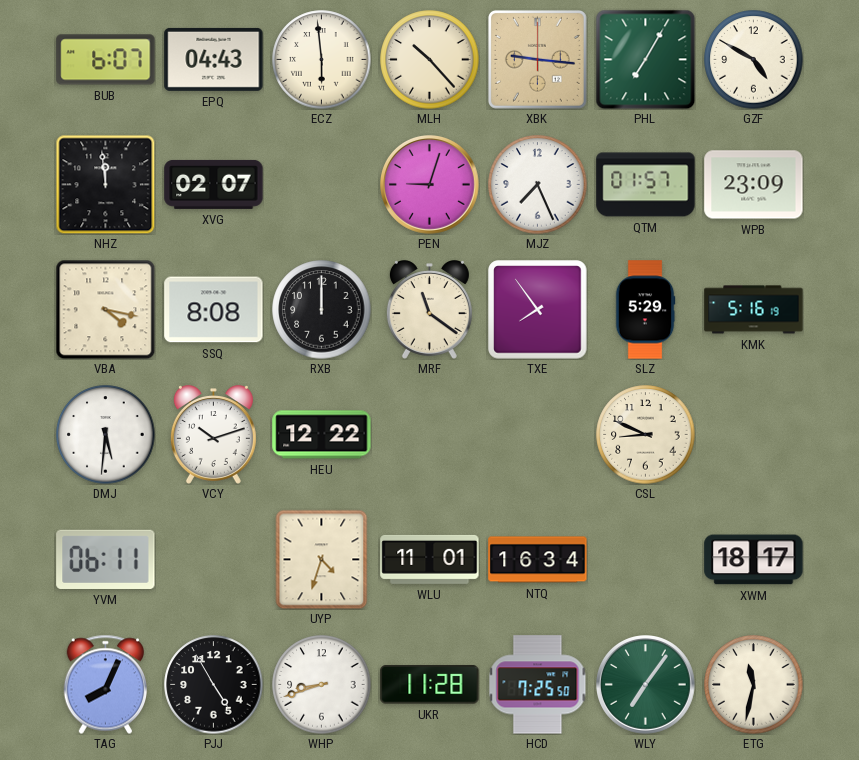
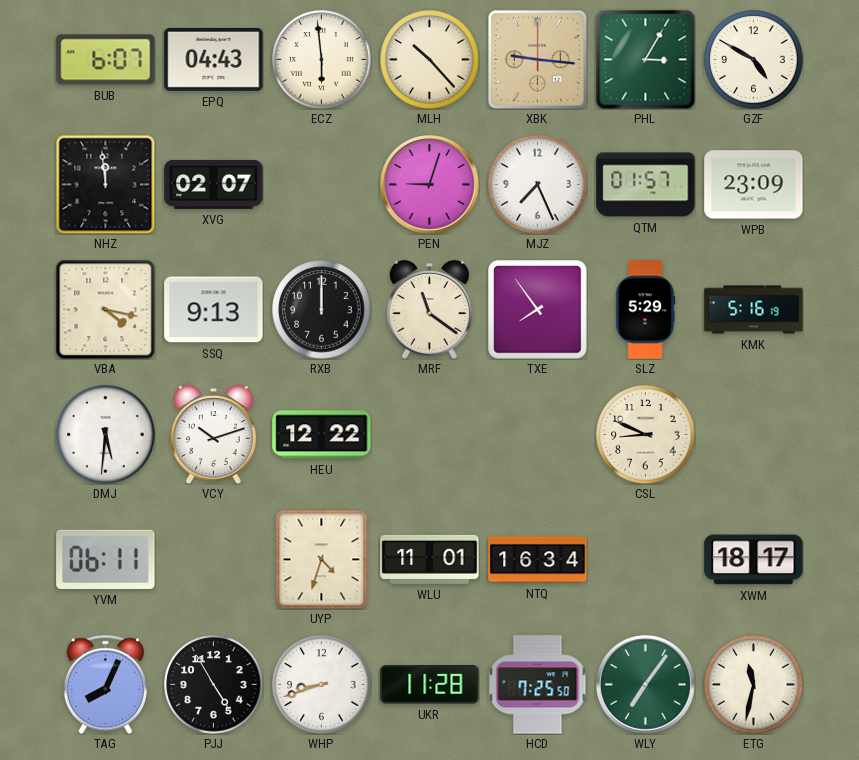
PHL: 7:05 -> 3:05 (645, 59)
SSQ: 8:08 -> 9:13 (214, 310)
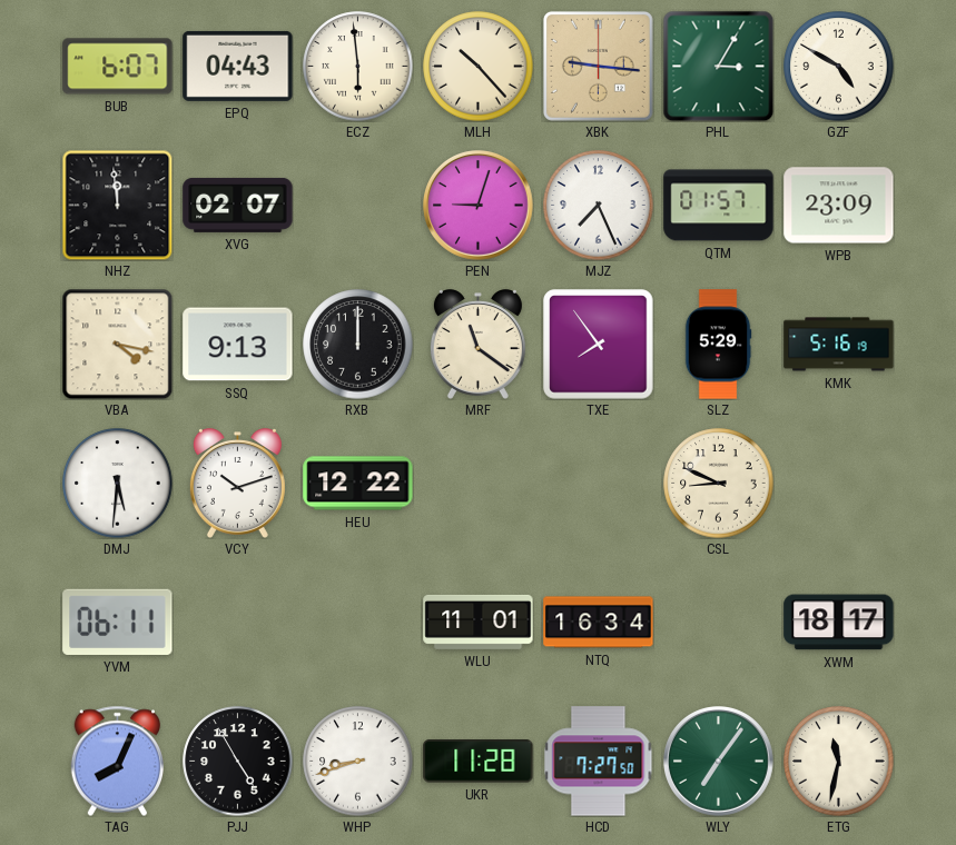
UYP: 4:33 -> none (322, 559)
HCD: 7:25 -> 7:27 (599, 762)
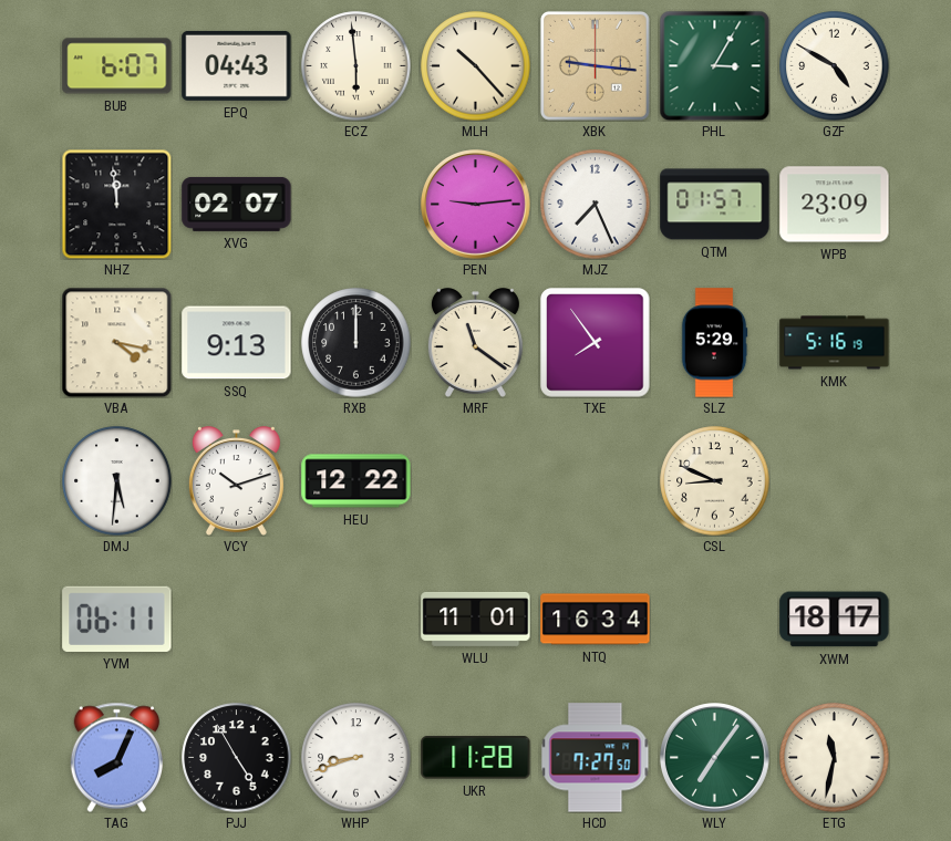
PEN: 9:03 -> 9:14 (476, 205)
